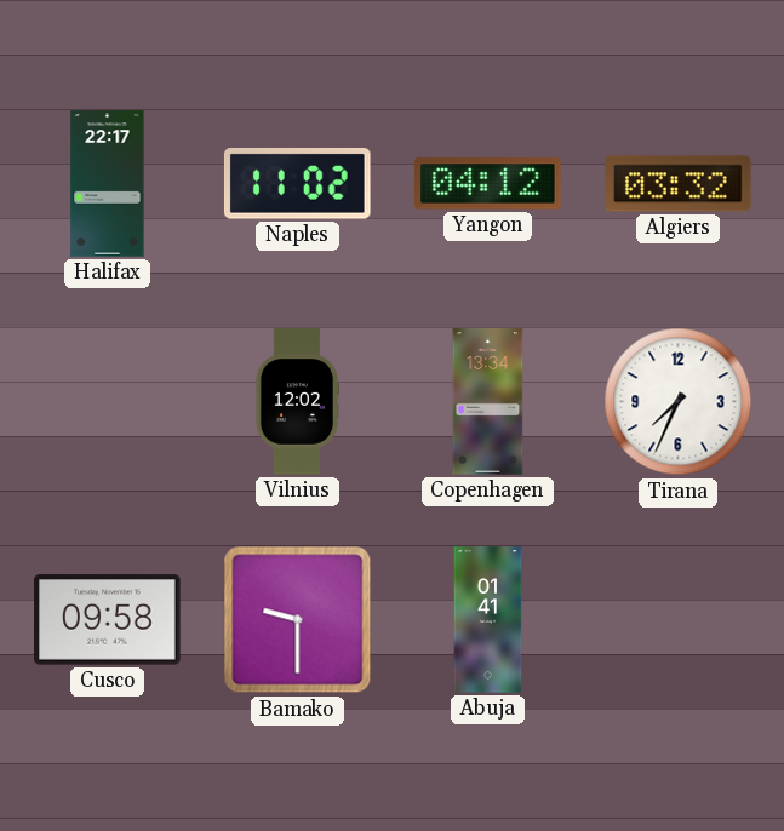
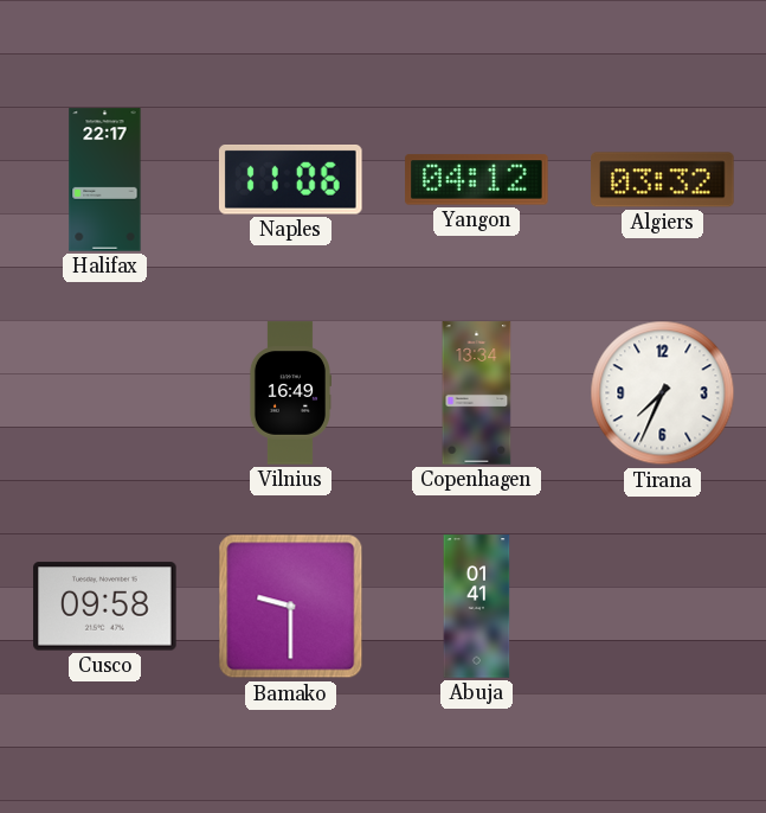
Naples: 11:02 -> 11:06 (291, 180)
Vilnius: 12:02 -> 16:49 (289, 393)
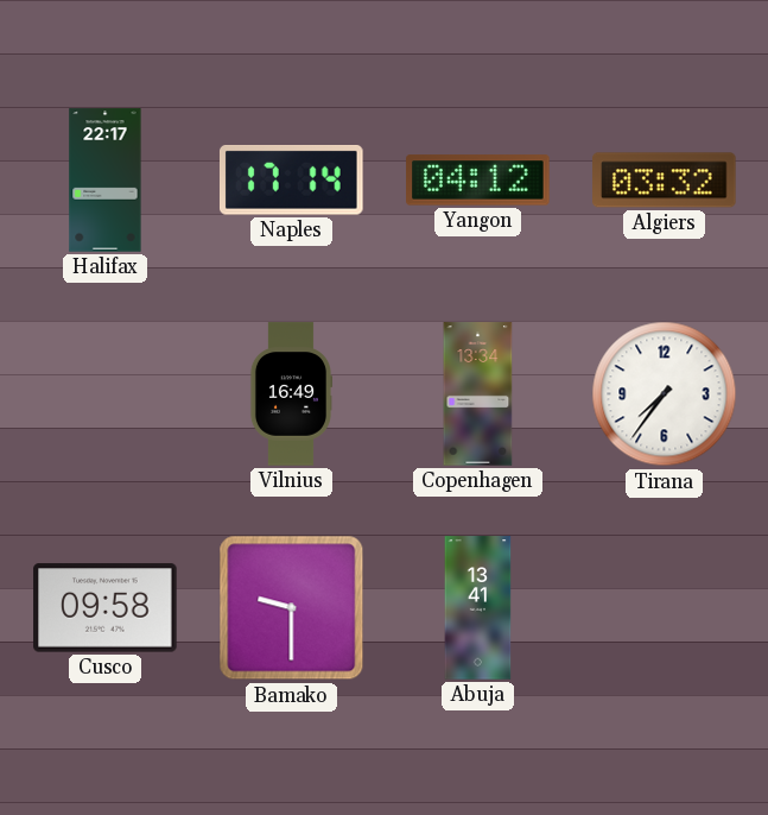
Naples: 11:06 -> 17:14 (292, 181)
Tirana: 7:34 -> 7:36 (665, 394)
Abuja: 01:41 -> 13:41 (478, 608)
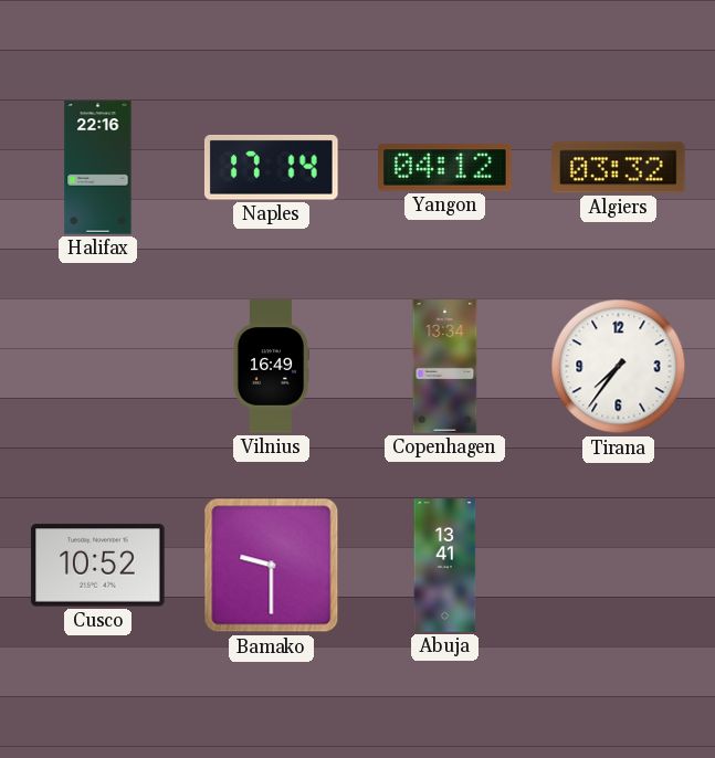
Halifax: 22:17 -> 22:16 (98, 168)
Cusco: 09:58 -> 10:52 (98, 566)
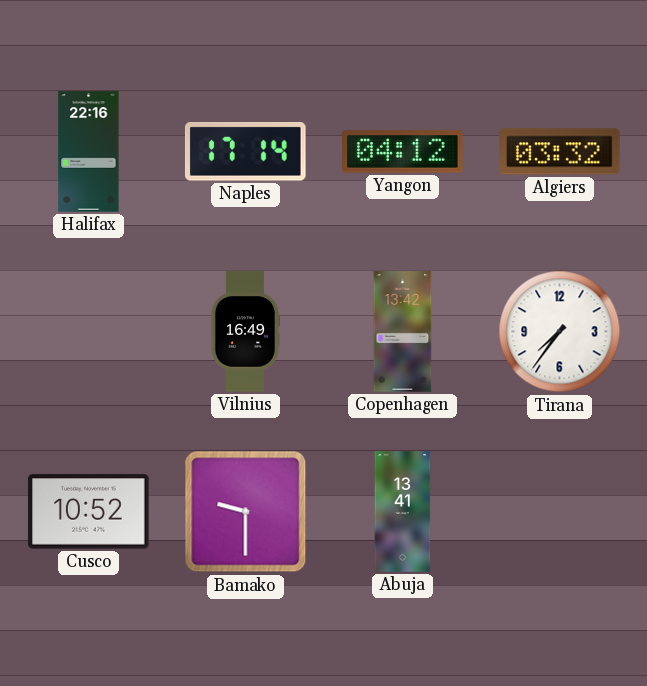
Copenhagen: 13:34 -> 13:42 (403, 332)
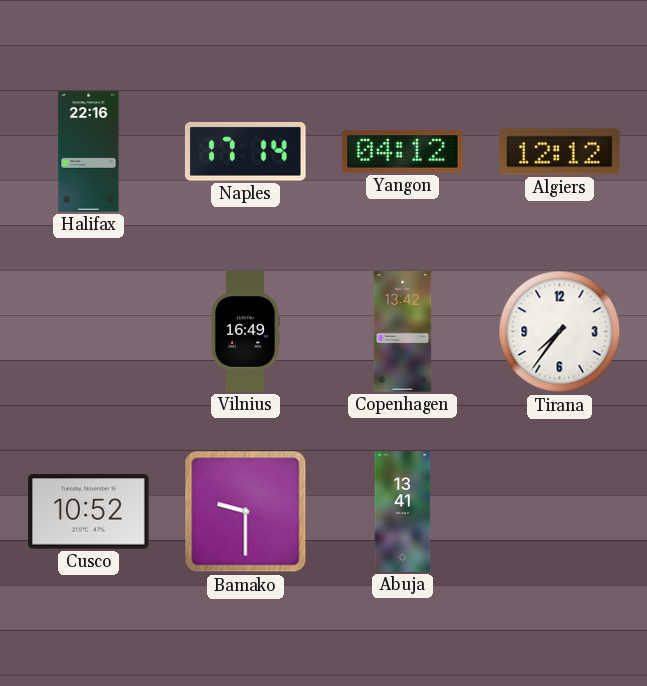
Algiers: 03:32 -> 12:12 (560, 152)
